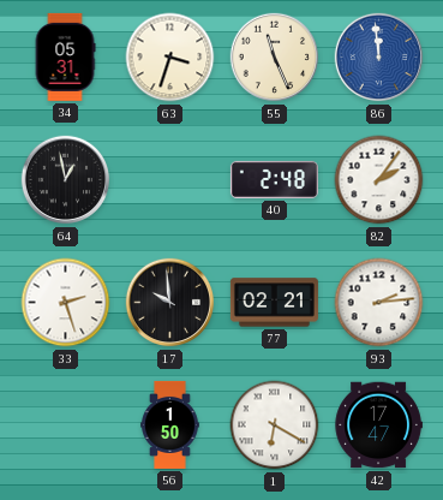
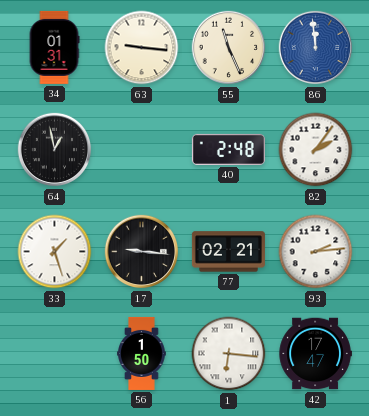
34: 05:31 -> 01:31 (54, 47)
63: 3:33 -> 9:16 (142, 48)
33: 2:27 -> 1:27 (55, 252)
17: 9:59 -> 9:16 (142, 252)
1: 6:20 -> 6:16 (229, 354)
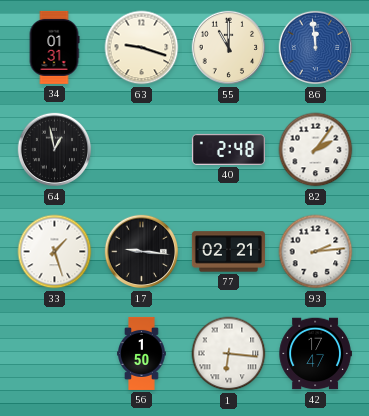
63: 9:16 -> 9:18 (142, 48)
55: 11:26 -> 11:00 (229, 48)
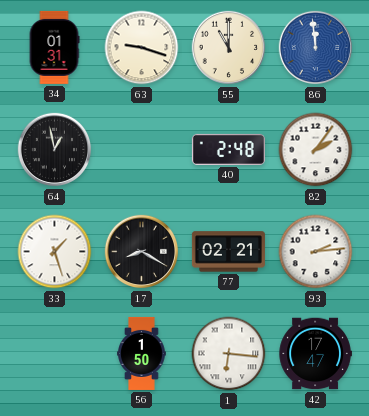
17: 9:16 -> 8:20 (142, 252)
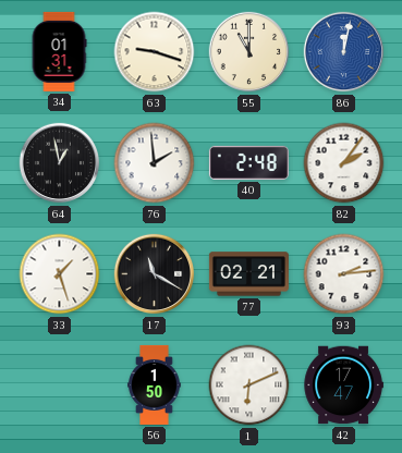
86: 11:59 -> 12:02 (344, 52)
76: none -> 1:59 (155, 163)
17: 8:20 -> 11:20 (155, 274)
1: 6:16 -> 6:11 (249, 385)
